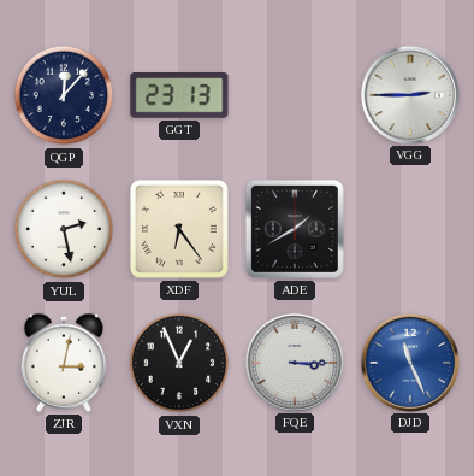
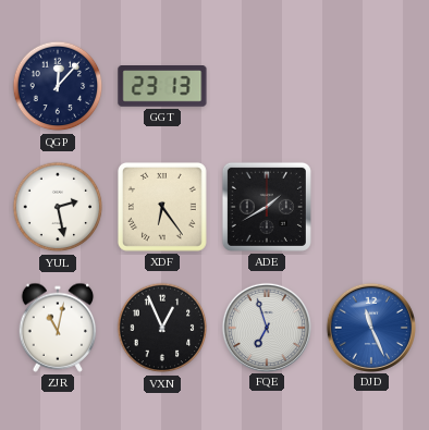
VGG: 2:45 -> none (409, 94)
ZJR: 3:02 -> 11:02 (58, 328)
FQE: 3:15 -> 6:57 (266, 327)
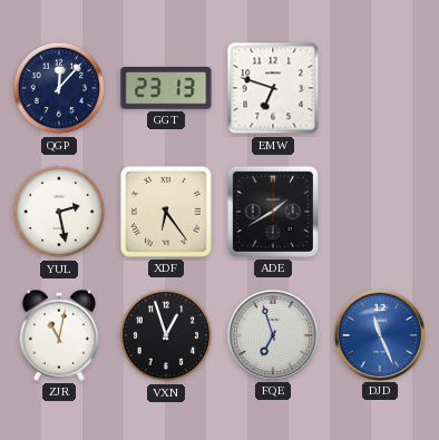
EMW: none -> 6:48 (273, 88)
VXN: 12:56 -> 12:57 (166, 335)
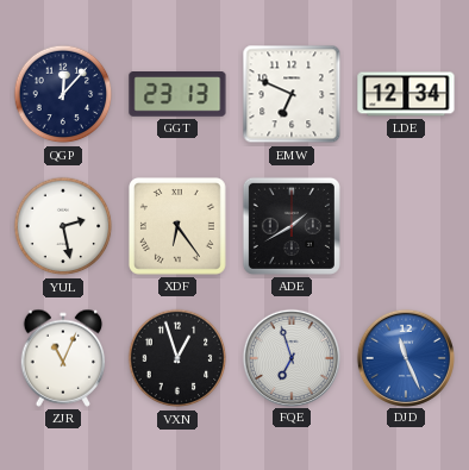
EMW: 6:48 -> 6:49 (292, 94)
LDE: none -> 12:34 (406, 94)
ZJR: 11:02 -> 11:04 (63, 358)
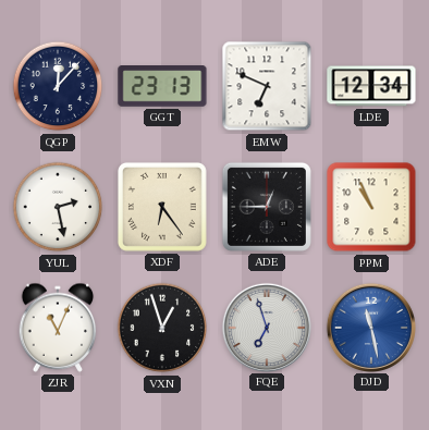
ADE: 1:40 -> 12:45 (267, 207)
PPM: none -> 10:56 (371, 207)
DJD: 11:26 -> 11:28 (370, 327)
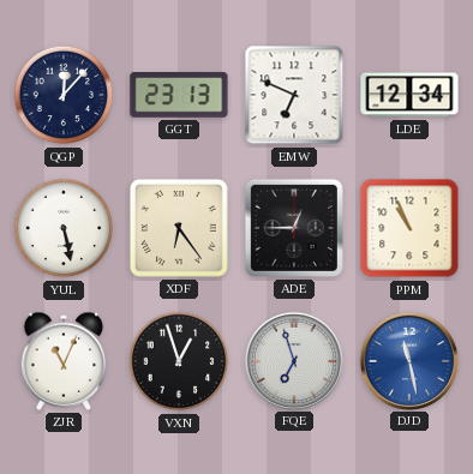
YUL: 2:28 -> 5:28 (64, 228)
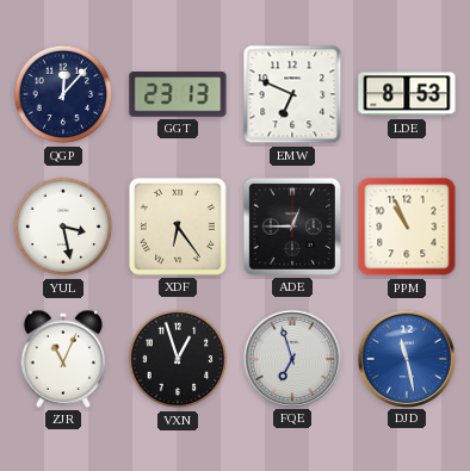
LDE: 12:34 -> 8:53 (407, 94)
YUL: 5:28 -> 3:28 (63, 227)
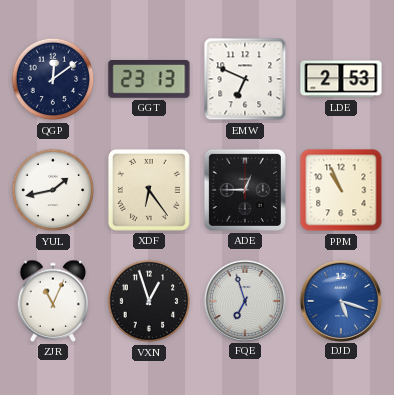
QGP: 12:07 -> 12:09 (53, 79)
LDE: 8:53 -> 2:53 (341, 79)
YUL: 3:28 -> 1:43 (53, 190)
DJD: 11:28 -> 5:18 (340, 300)
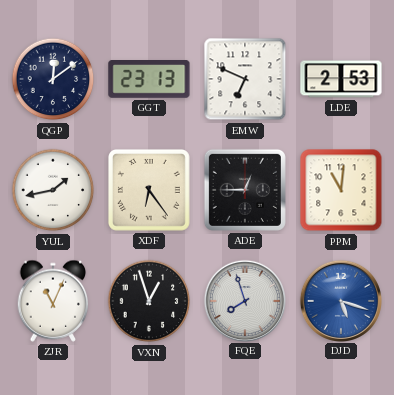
PPM: 10:56 -> 11:01 (341, 190)
FQE: 6:57 -> 7:57 (244, 300)
